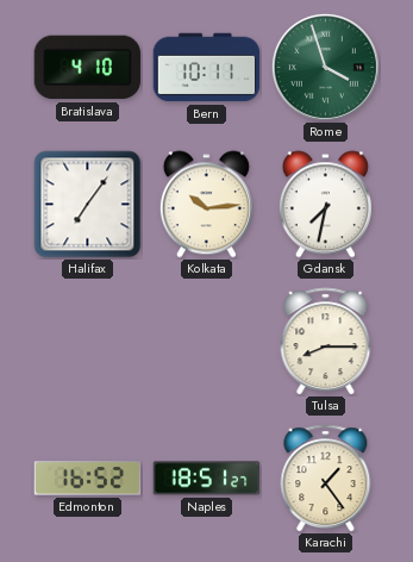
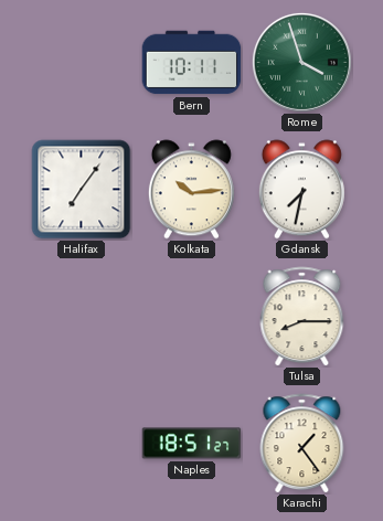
Bratislava: 4:10 -> none (88, 68)
Edmonton: 16:52 -> none (88, 479)
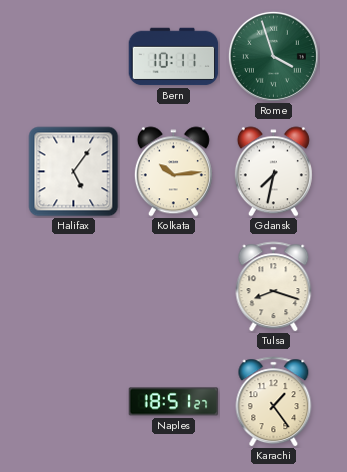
Halifax: 7:06 -> 5:06 (74, 172)
Tulsa: 8:15 -> 8:18 (274, 287)
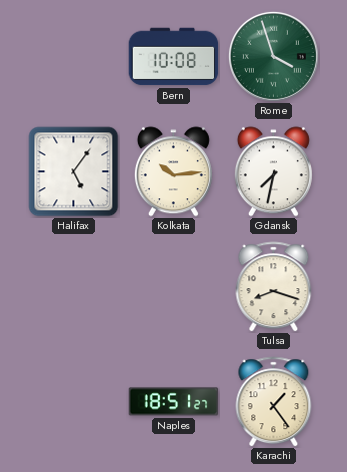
Bern: 10:11 -> 10:08 (174, 57)
